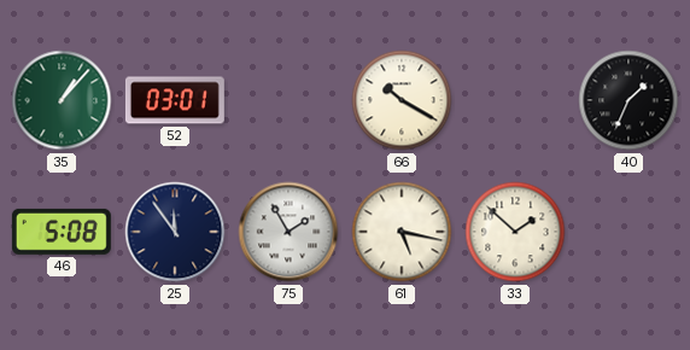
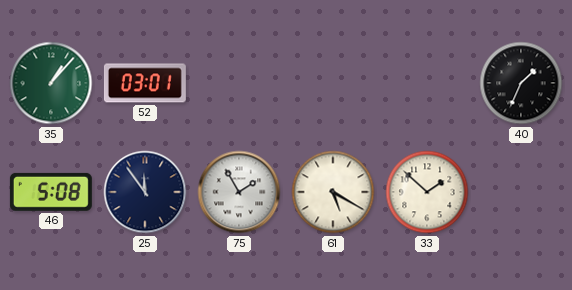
66: 10:20 -> none (402, 100)
61: 5:17 -> 5:20 (333, 192)
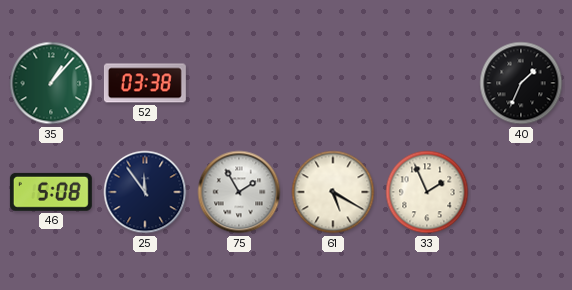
52: 03:01 -> 03:38 (145, 83)
33: 1:52 -> 1:56 (427, 192)
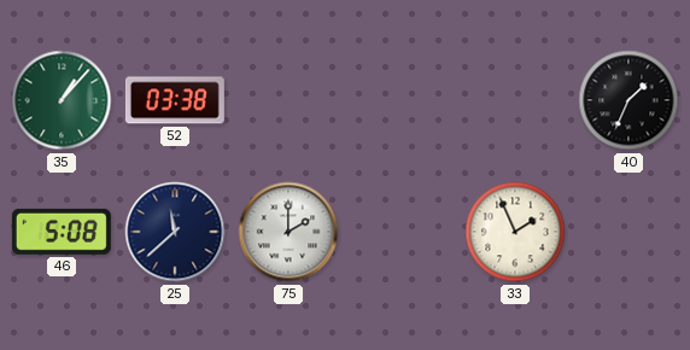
25: 11:54 -> 11:38 (175, 232)
75: 1:55 -> 2:00 (288, 232)
61: 5:20 -> none (333, 192)
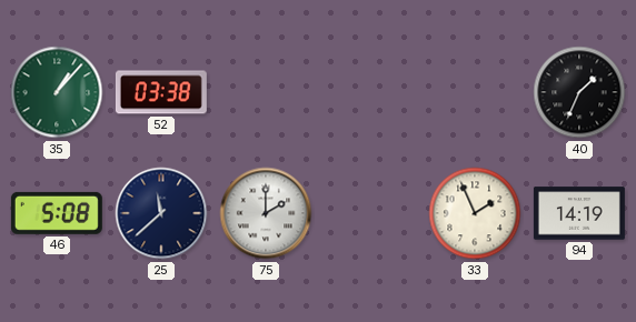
94: none -> 14:19 (579, 213)
